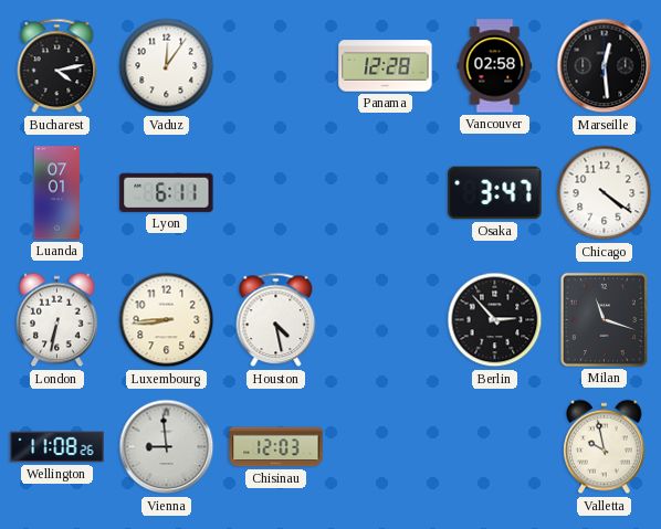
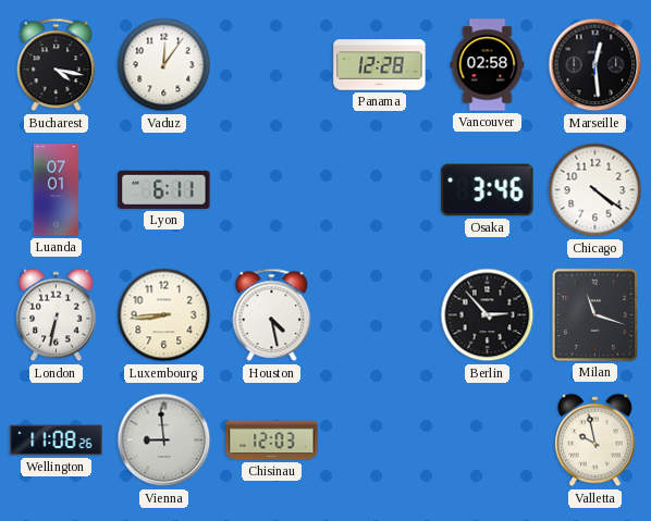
Bucharest: 4:13 -> 4:17 (57, 65)
Osaka: 3:47 -> 3:46 (488, 190)
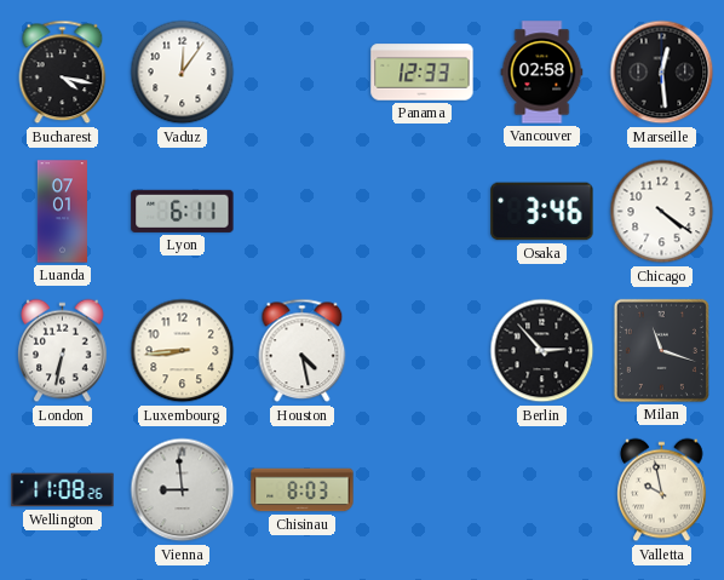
Panama: 12:28 -> 12:33 (423, 73)
Chisinau: 12:03 -> 8:03 (303, 490)
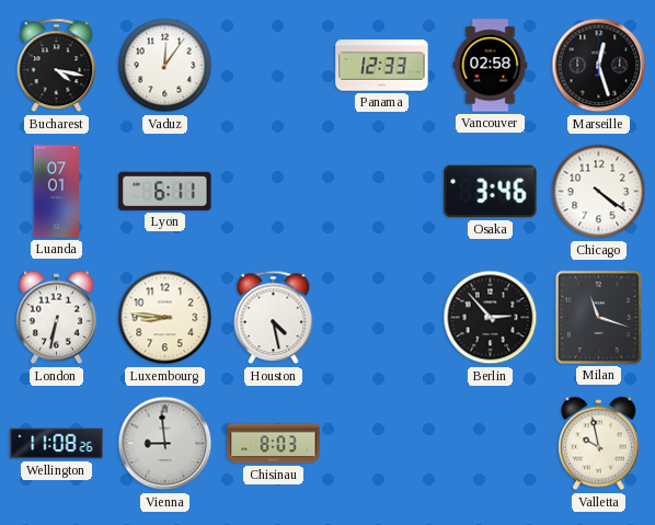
Marseille: 12:29 -> 12:27 (599, 66)
Luxembourg: 8:44 -> 8:46 (165, 318)
